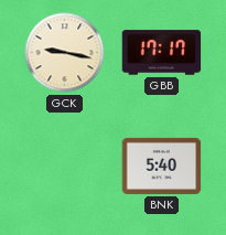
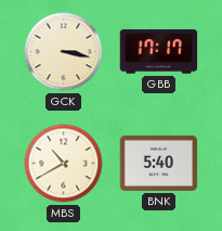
GCK: 9:17 -> 3:17 (64, 52)
MBS: none -> 10:40 (64, 164)
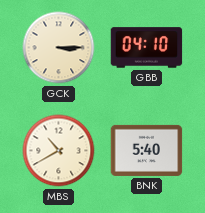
GCK: 3:17 -> 3:15 (59, 48)
GBB: 17:17 -> 04:10 (147, 48)
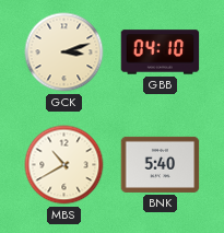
GCK: 3:15 -> 3:12 (64, 53)
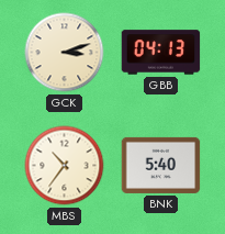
GBB: 04:10 -> 04:13 (161, 53)
MBS: 10:40 -> 10:36 (65, 166)
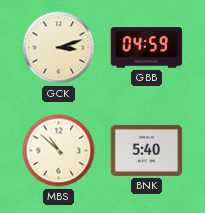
GBB: 04:13 -> 04:59 (147, 48)
MBS: 10:36 -> 10:52 (59, 151)
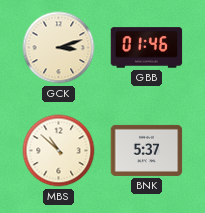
GBB: 04:59 -> 01:46 (147, 48)
BNK: 5:40 -> 5:37 (147, 150)
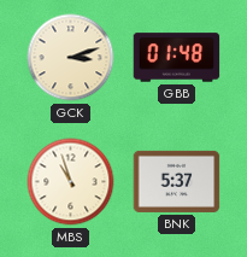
GBB: 01:46 -> 01:48 (177, 58)
MBS: 10:52 -> 10:57 (71, 182)
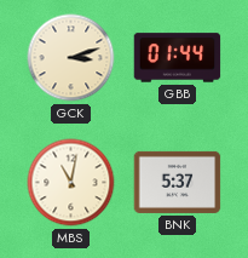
GBB: 01:48 -> 01:44 (178, 58)
MBS: 10:57 -> 11:02 (71, 183)
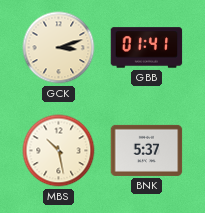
GBB: 01:44 -> 01:41 (147, 48)
MBS: 11:02 -> 10:28 (59, 151)
